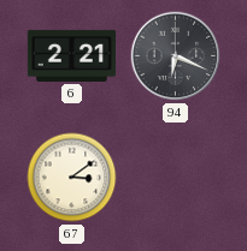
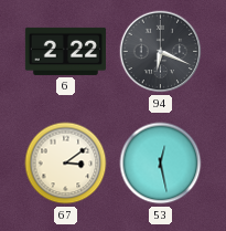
6: 2:21 -> 2:22 (65, 51)
53: none -> 12:28 (161, 164)
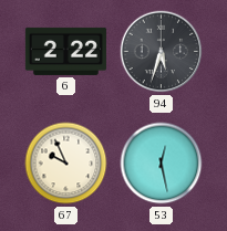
94: 6:19 -> 5:33 (162, 52)
67: 3:09 -> 9:56 (66, 164)
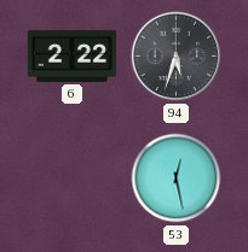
67: 9:56 -> none (66, 164)
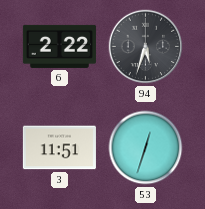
3: none -> 11:51 (59, 148)
53: 12:28 -> 12:33 (146, 148)
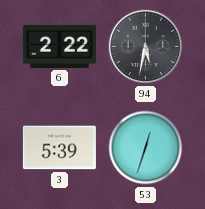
94: 5:33 -> 5:32 (146, 47)
3: 11:51 -> 5:39 (59, 148)
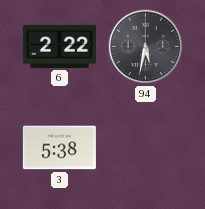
3: 5:39 -> 5:38 (59, 148)
53: 12:33 -> none (146, 148)
